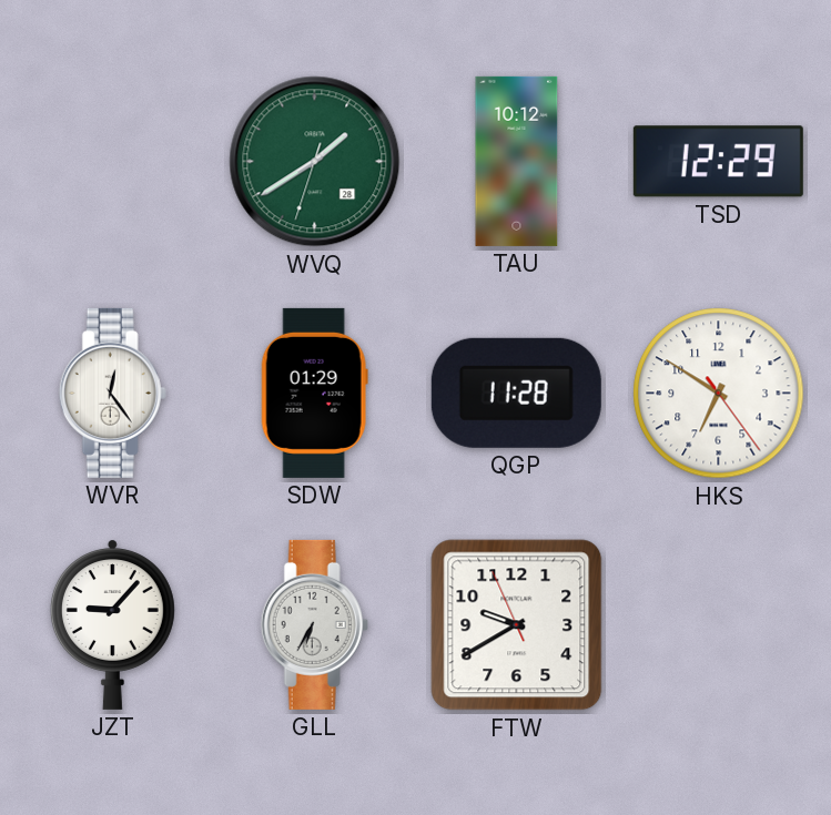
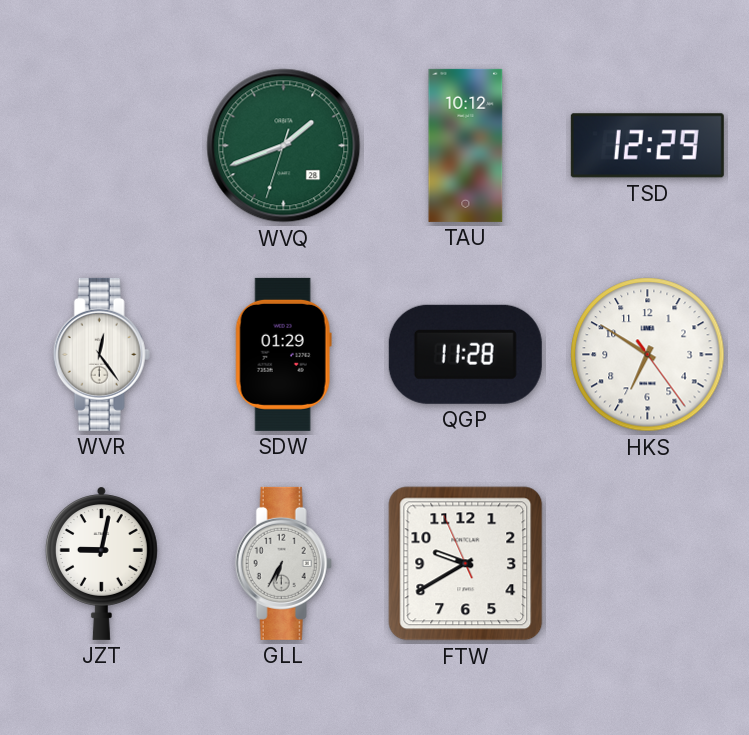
WVQ: 1:39 -> 1:41 (284, 146)
JZT: 9:07 -> 9:02 (101, 563)
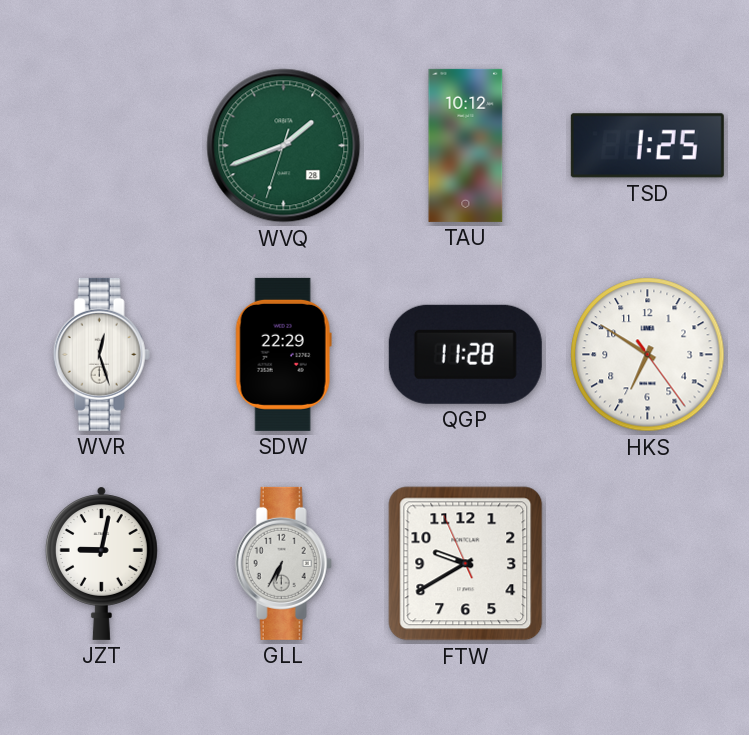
TSD: 12:29 -> 1:25 (647, 146)
WVR: 12:24 -> 12:27 (101, 354)
SDW: 01:29 -> 22:29 (283, 354)
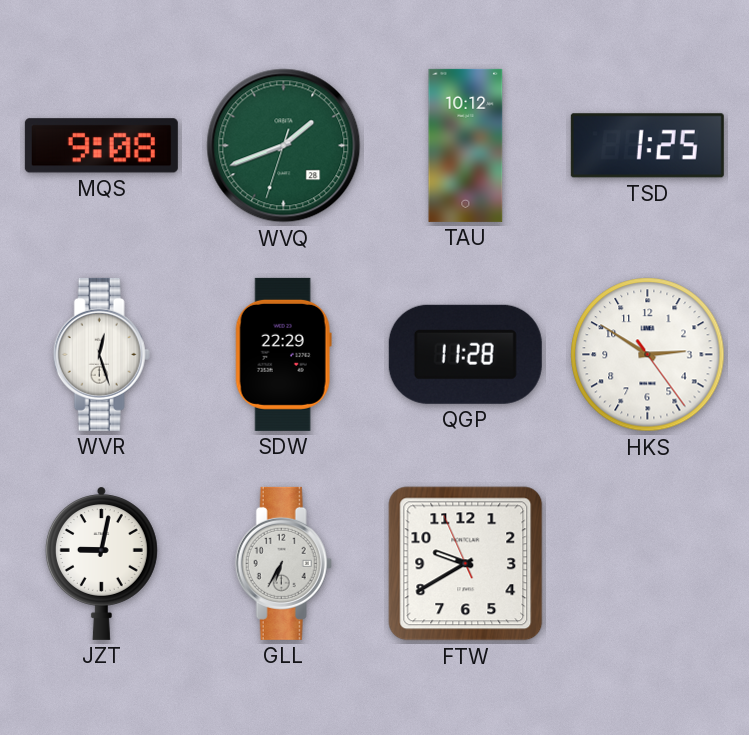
MQS: none -> 9:08 (101, 146)
HKS: 6:50 -> 2:50 (648, 355)
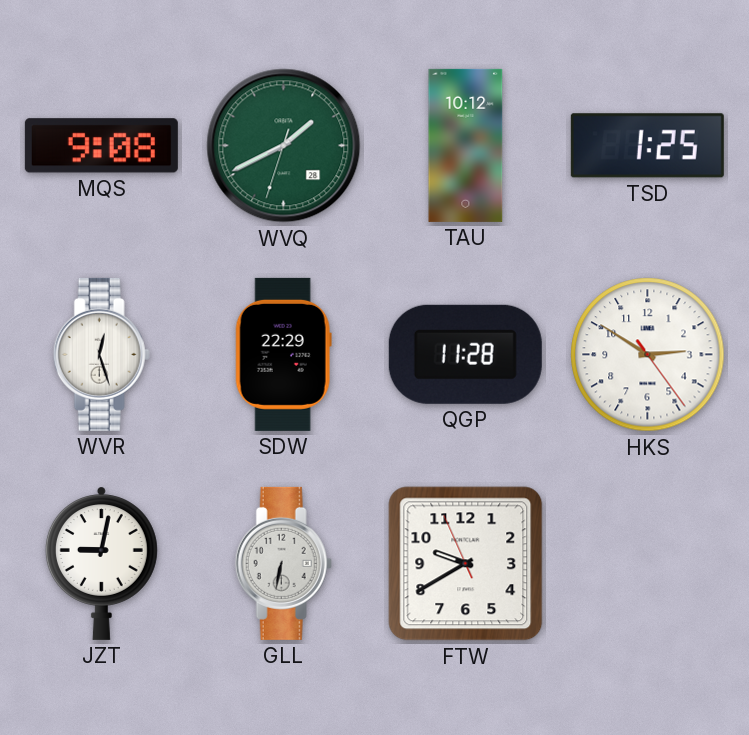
WVQ: 1:41 -> 1:40 (284, 146)
GLL: 6:35 -> 6:32 (283, 563)
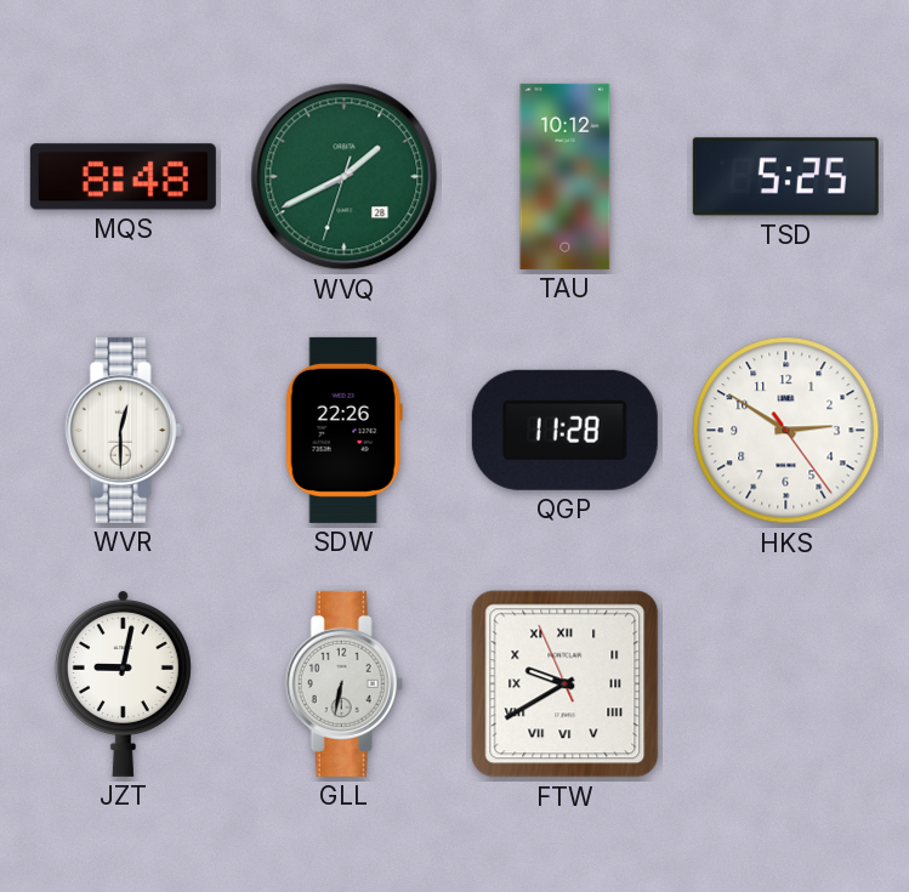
MQS: 9:08 -> 8:48 (123, 177)
TSD: 1:25 -> 5:25 (785, 177)
WVR: 12:27 -> 12:30 (123, 430)
SDW: 22:29 -> 22:26 (343, 430)
FTW numerals: Arabic -> Roman (566, 684)
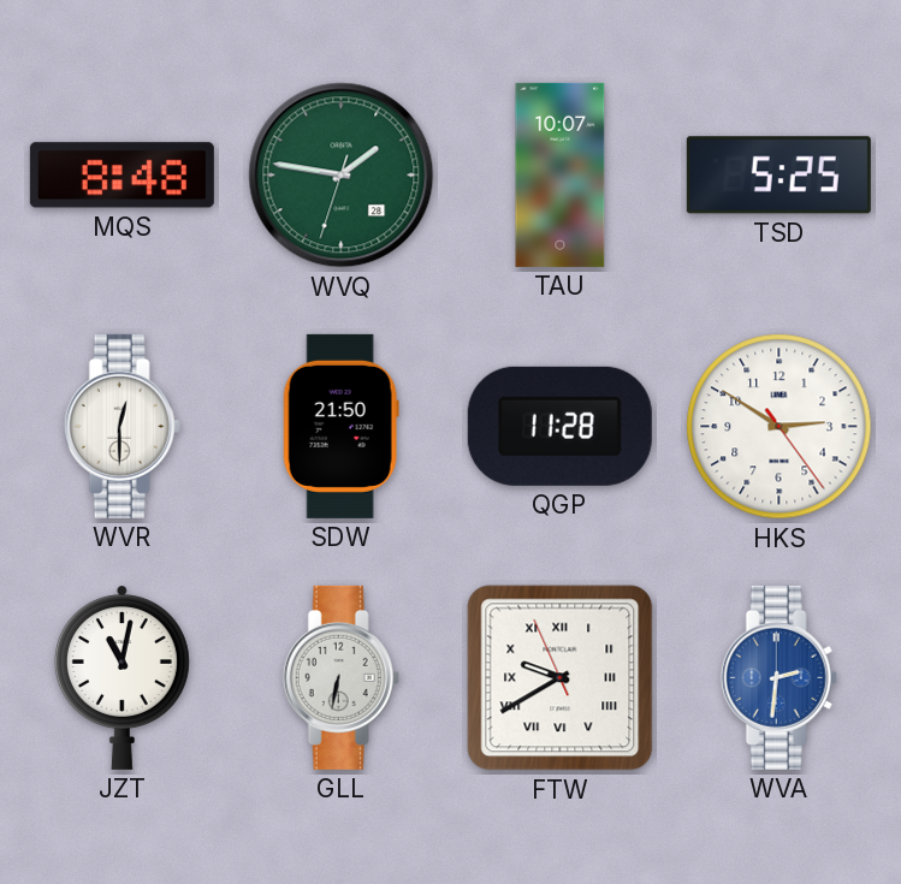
WVQ: 1:40 -> 1:46 (342, 176)
TAU: 10:12 -> 10:07 (561, 174)
SDW: 22:26 -> 21:50 (340, 426)
JZT: 9:02 -> 11:02 (121, 677)
WVA: none -> 2:31 (778, 677)
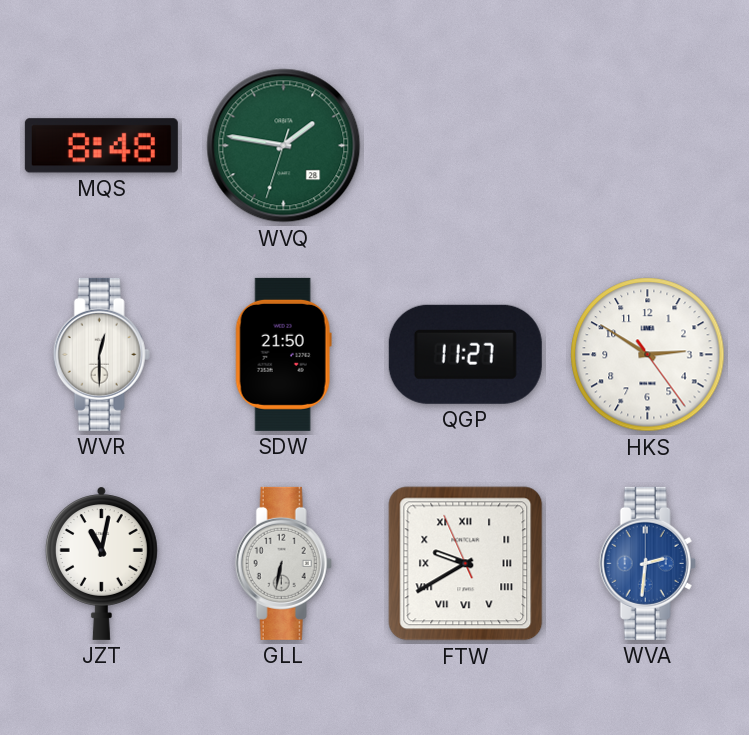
TAU: 10:07 -> none (561, 174)
TSD: 5:25 -> none (778, 176)
QGP: 11:28 -> 11:27 (465, 354)
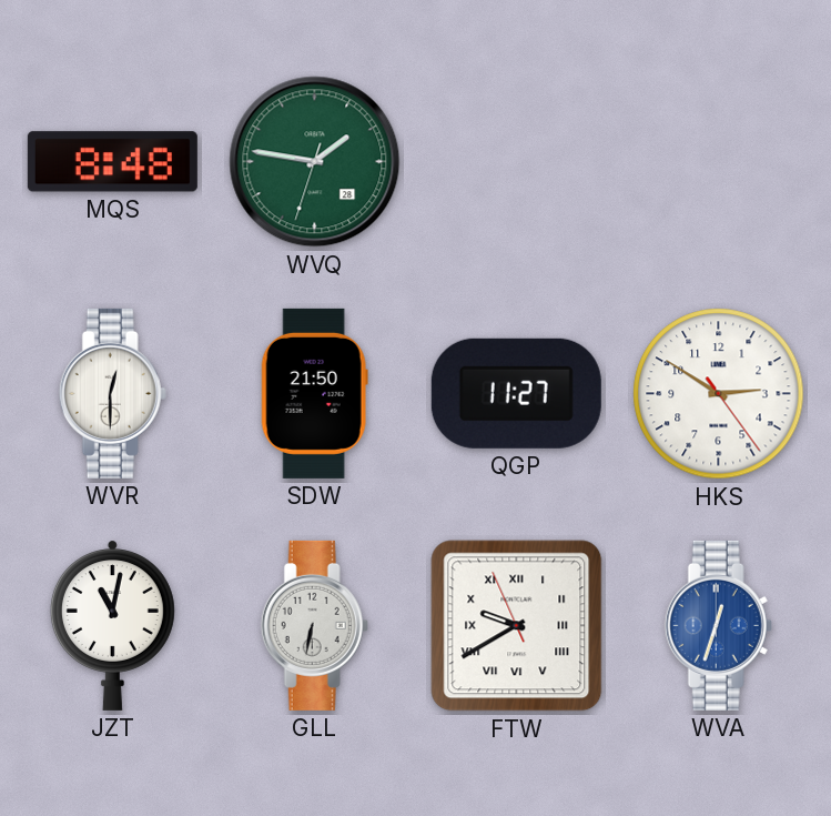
WVA: 2:31 -> 12:33 (718, 625)
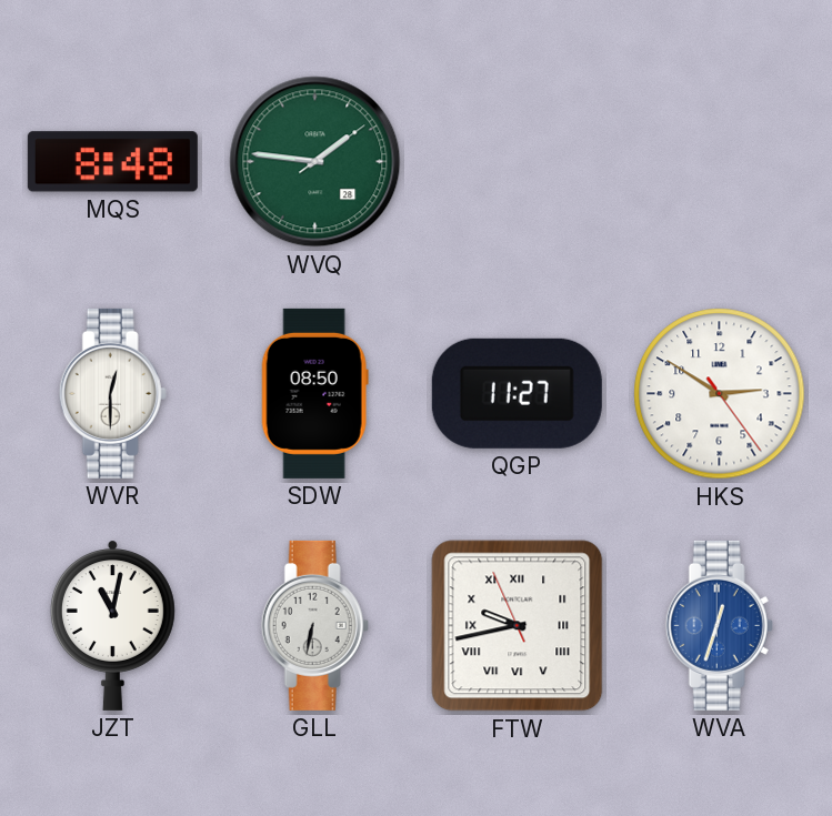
WVQ: 1:46:33 -> 1:46:09 (315, 162)
SDW: 21:50 -> 08:50 (314, 393)
FTW: 9:39 -> 9:42 (518, 626)
